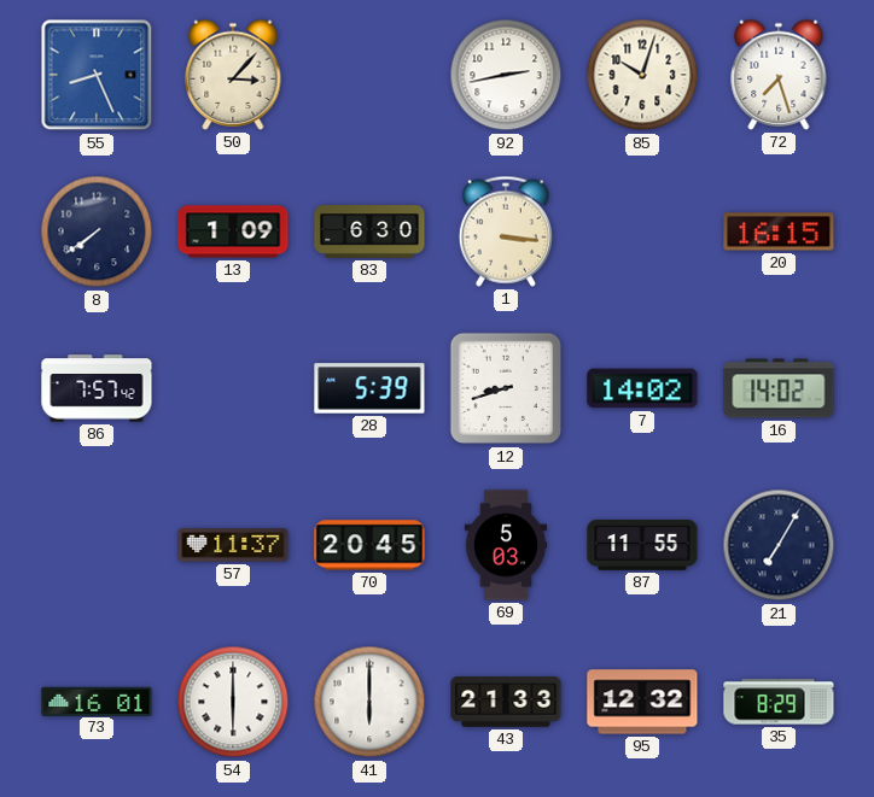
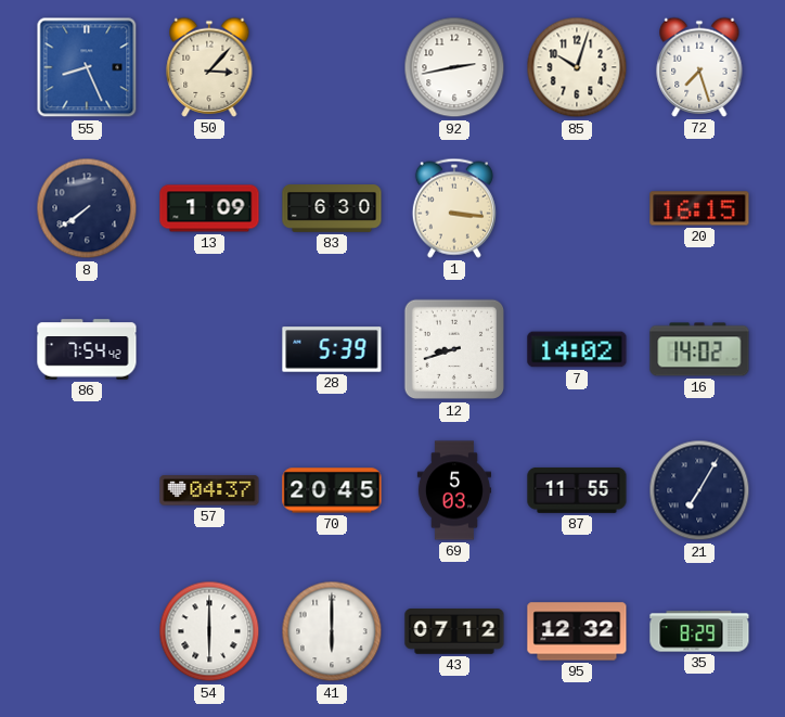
86: 7:57 -> 7:54 (87, 349)
57: 11:37 -> 04:37 (209, 490)
73: 16:01 -> none (97, 701)
43: 21:33 -> 07:12 (454, 631)
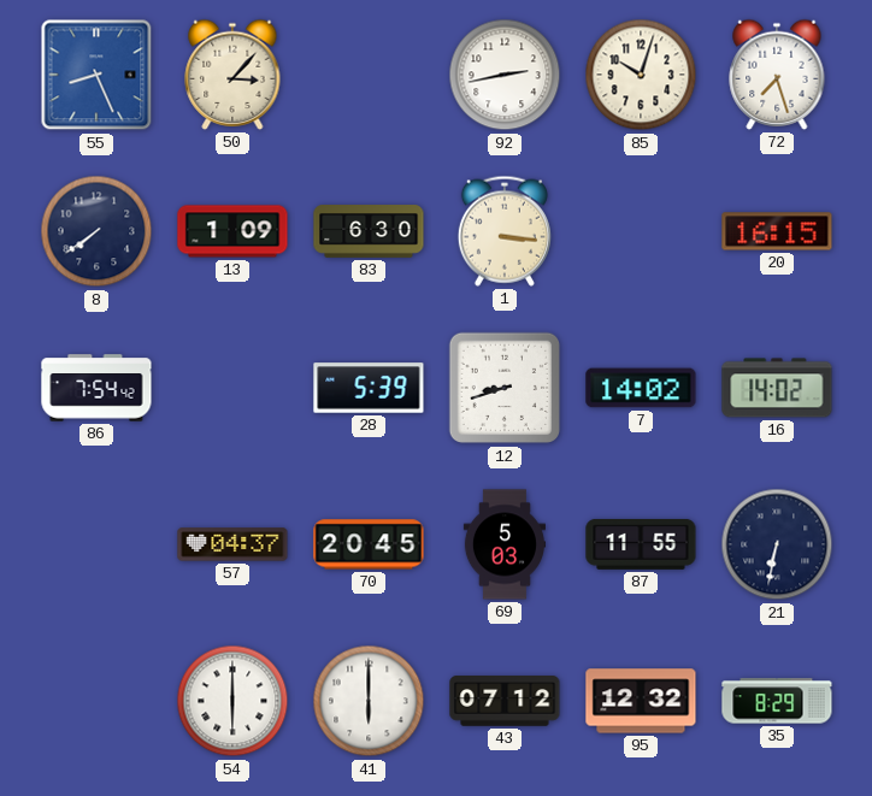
21: 7:05 -> 6:32 (777, 544)
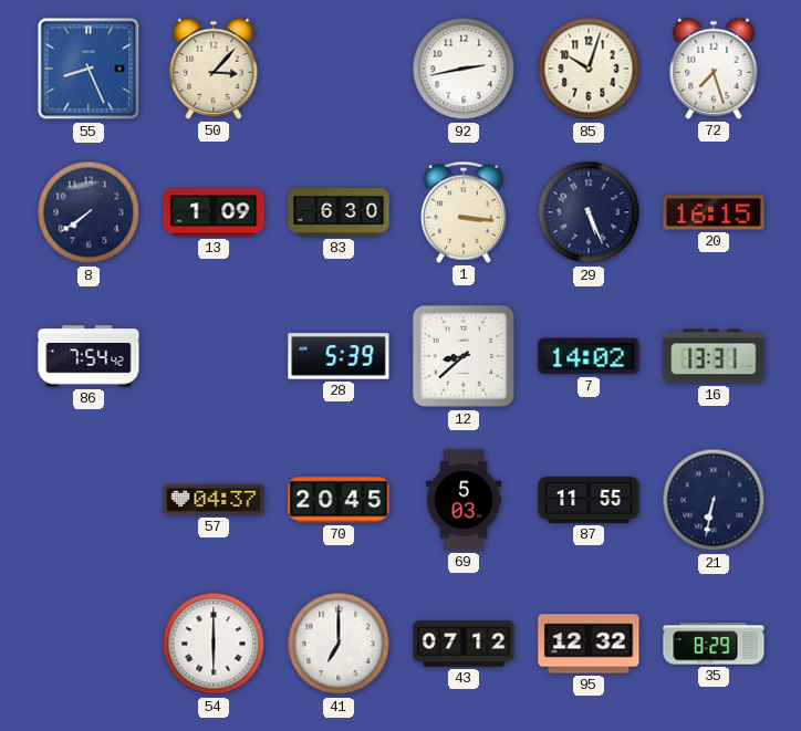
29: none -> 5:26 (589, 212)
12: 8:42 -> 8:38 (464, 356)
16: 14:02 -> 13:31 (714, 356)
41: 6:00 -> 7:00 (339, 644)
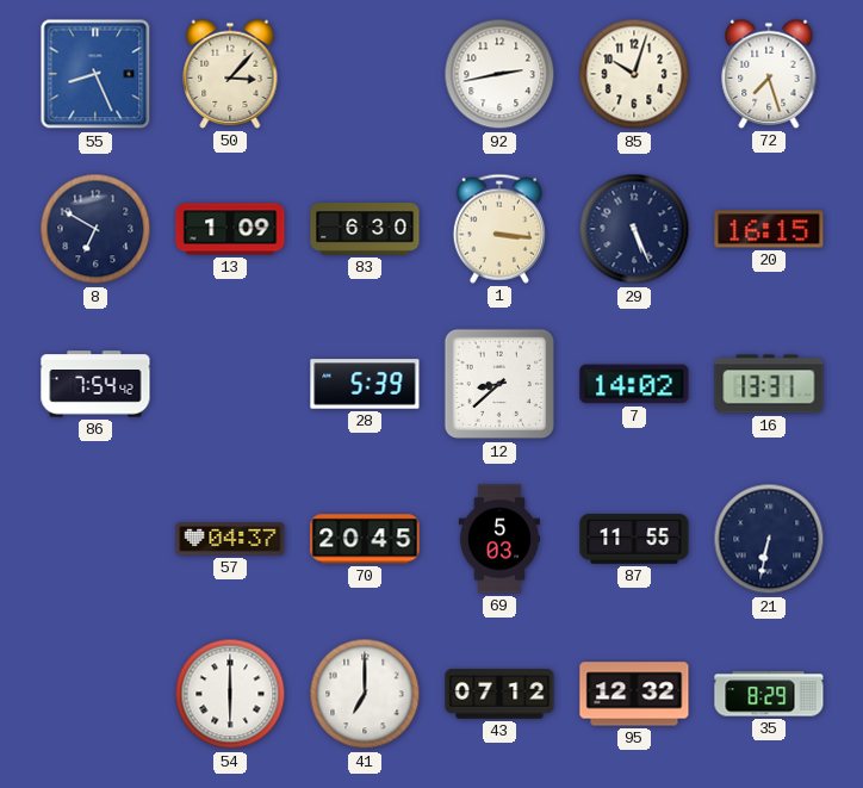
8: 7:39 -> 6:50 (95, 229)
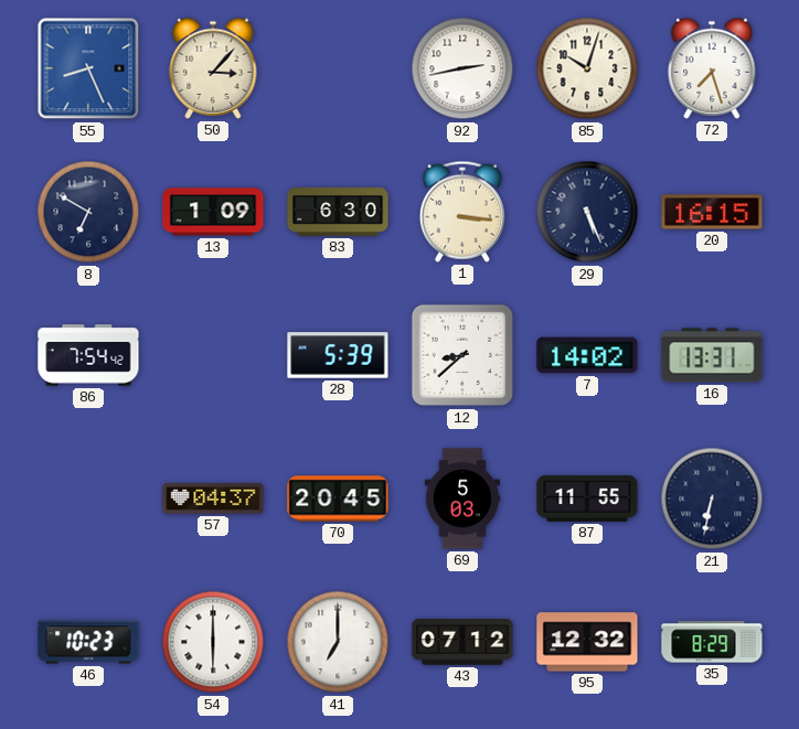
46: none -> 10:23 (88, 642)
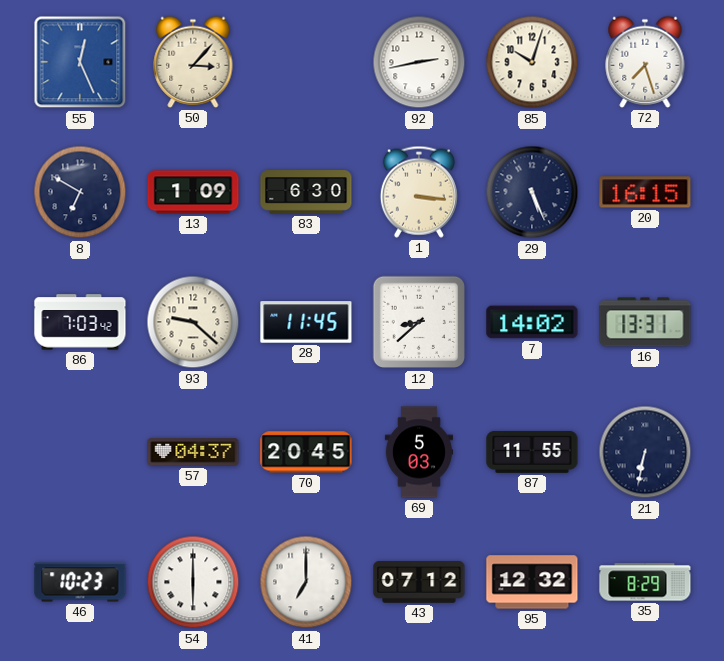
55: 8:26 -> 12:26 (80, 62)
86: 7:54 -> 7:03 (80, 322)
93: none -> 9:22 (193, 322)
28: 5:39 -> 11:45 (306, 322)
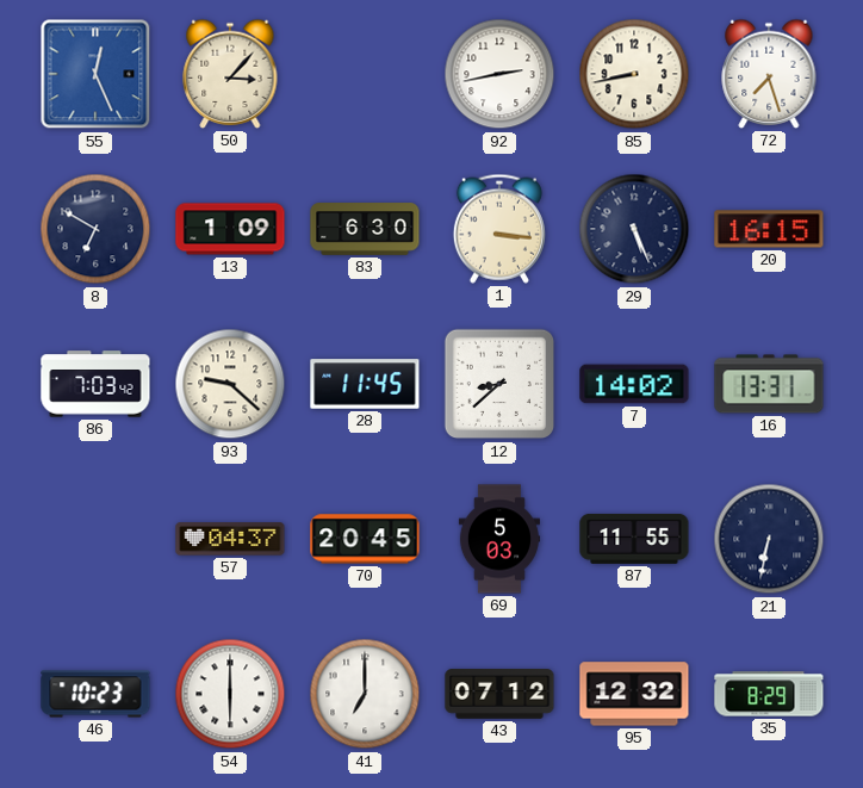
85: 10:03 -> 8:43 (634, 74)
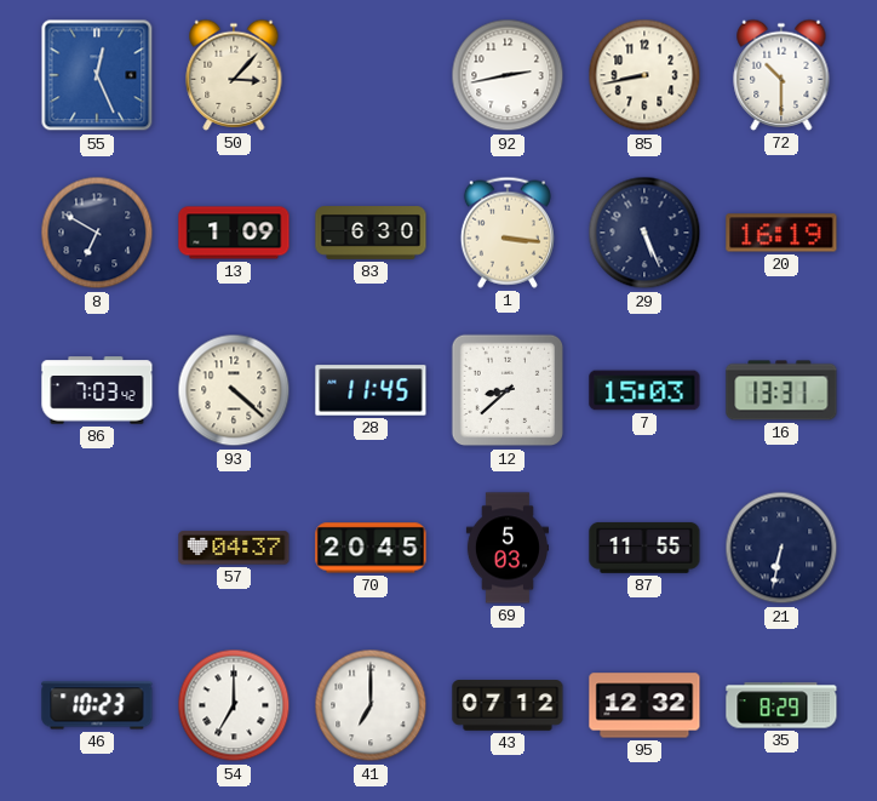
72: 7:27 -> 10:30 (781, 75)
20: 16:15 -> 16:19 (781, 233)
93: 9:22 -> 4:22 (234, 390)
7: 14:02 -> 15:03 (644, 390)
54: 6:00 -> 7:00 (234, 705)
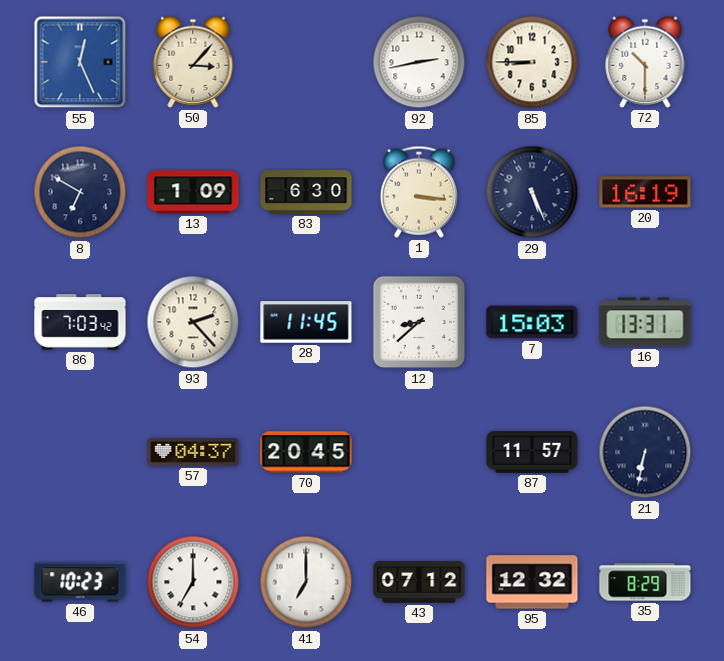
85: 8:43 -> 8:45 (532, 62)
93: 4:22 -> 2:23 (193, 322)
69: 5:03 -> none (508, 548)
87: 11:55 -> 11:57 (532, 452)
